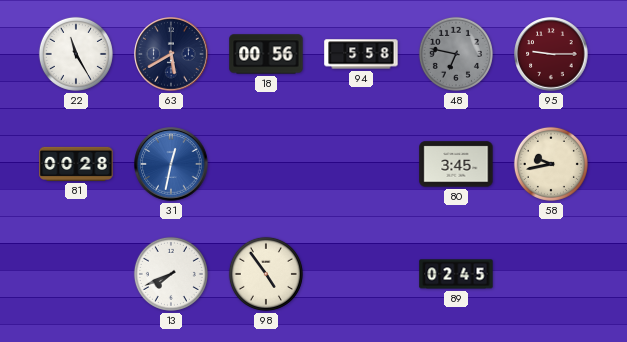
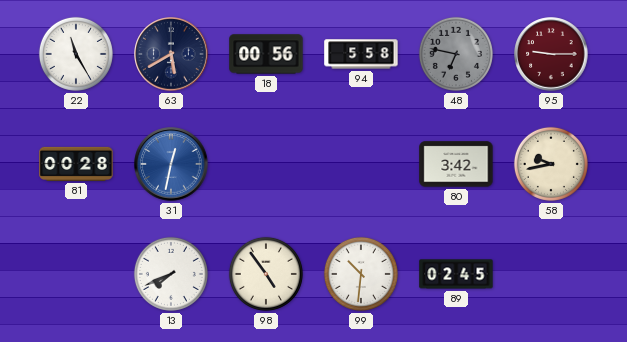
80: 3:45 -> 3:42 (456, 164)
99: none -> 10:31 (361, 274)
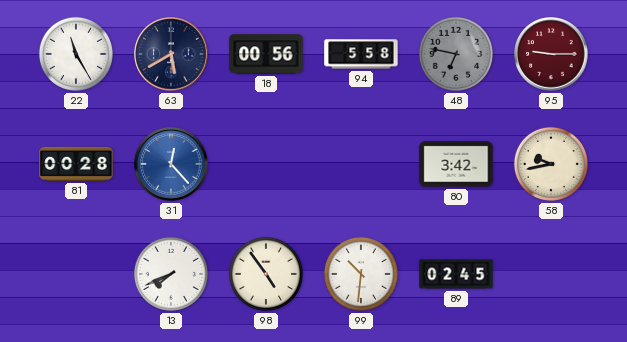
31: 12:32 -> 12:23 (171, 164)
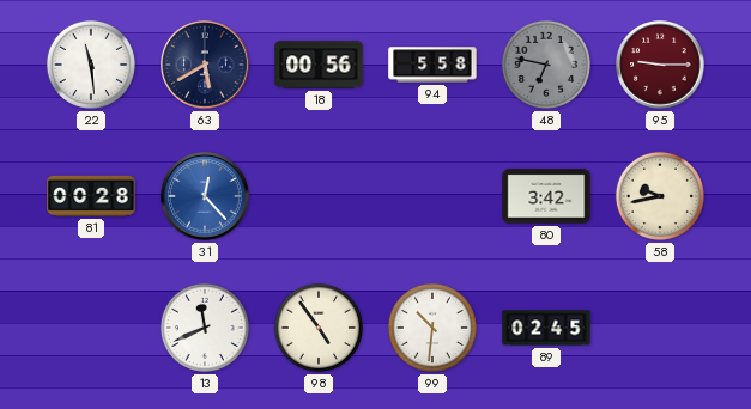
22: 11:25 -> 11:29 (91, 65)
13: 7:41 -> 11:41 (205, 328)
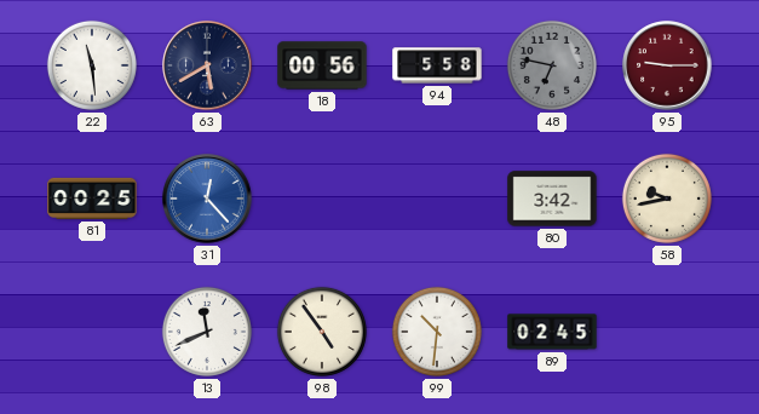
81: 00:28 -> 00:25 (92, 199)
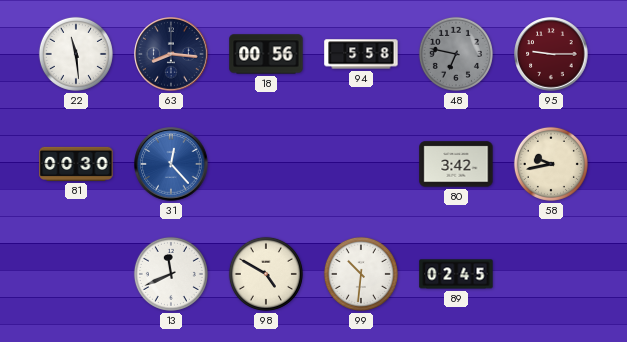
63: 5:40 -> 8:16 (171, 54)
81: 00:25 -> 00:30 (76, 164)
98: 4:54 -> 4:50 (266, 274)
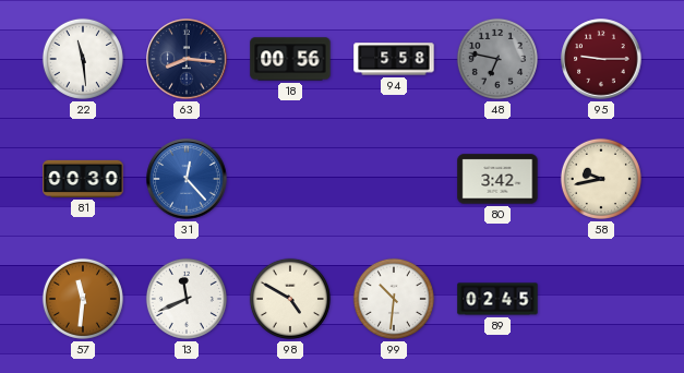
57: none -> 11:31 (83, 299)
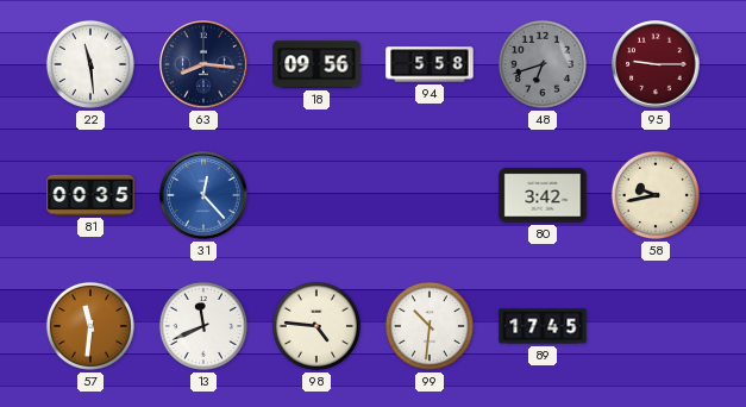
18: 00:56 -> 09:56 (316, 64)
48: 6:47 -> 6:42 (543, 64)
81: 00:30 -> 00:35 (90, 195)
98: 4:50 -> 4:46 (316, 326)
89: 02:45 -> 17:45 (543, 326)
